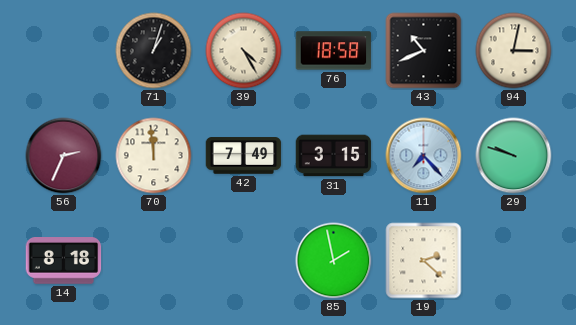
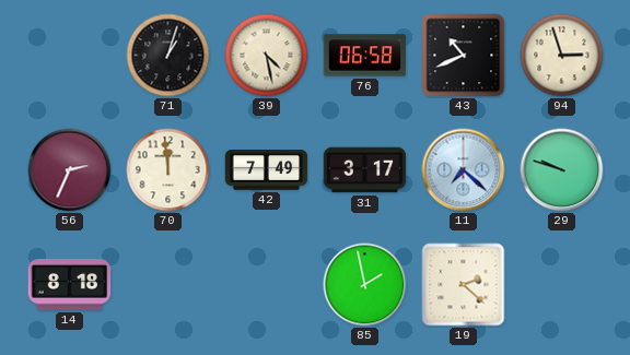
39: 4:25 -> 4:28 (267, 56)
76: 18:58 -> 06:58 (365, 56)
94: 3:02 -> 2:57 (562, 56)
31: 3:15 -> 3:17 (365, 170)
11: 7:23 -> 7:22 (464, 170)
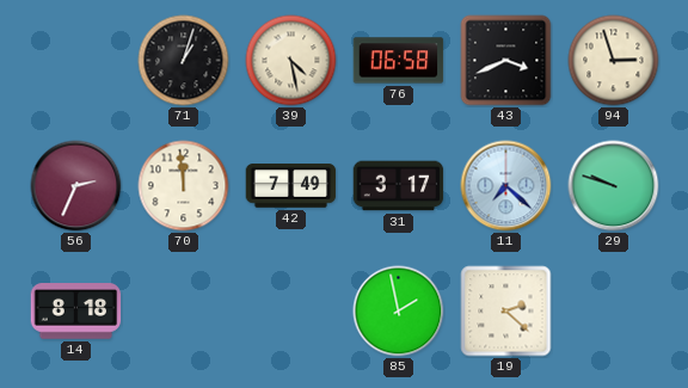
43: 10:41 -> 3:41 (506, 61)
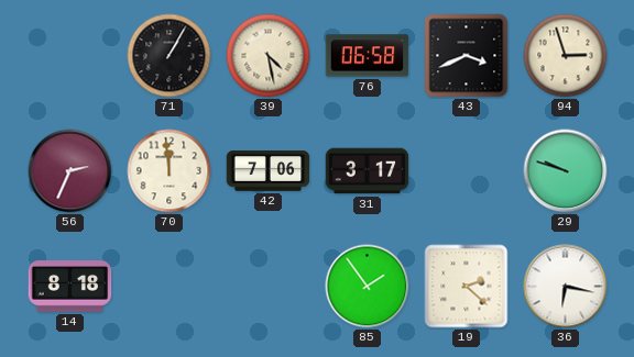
71: 1:03 -> 1:05 (170, 56)
42: 7:49 -> 7:06 (269, 171)
11: 7:22 -> none (506, 186)
85: 1:58 -> 1:54 (368, 287)
36: none -> 6:17 (566, 287)
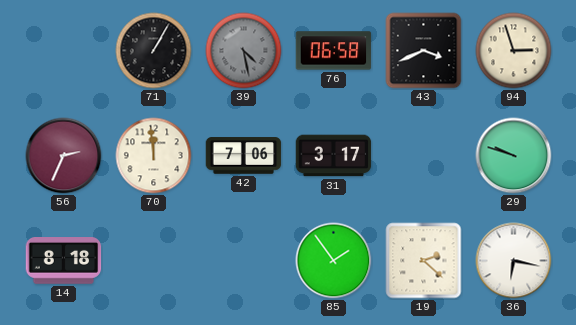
39 dial: cream -> grey (244, 51)
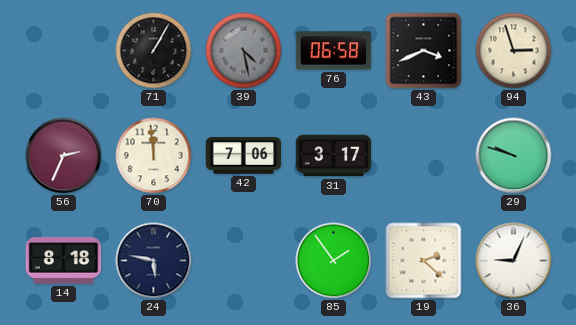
24: none -> 5:47 (154, 261)
36: 6:17 -> 9:04 (514, 261)
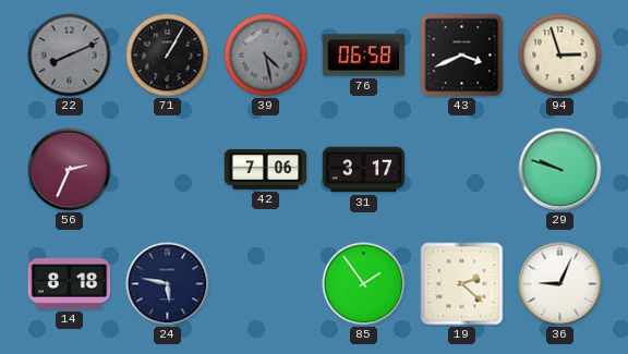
22: none -> 8:11 (70, 56)
70: 11:59 -> none (154, 156)
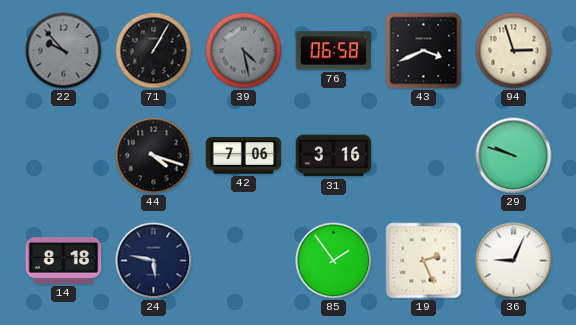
22: 8:11 -> 9:53 (64, 51)
56: 2:34 -> none (70, 170)
44: none -> 4:18 (154, 156)
31: 3:17 -> 3:16 (334, 156)
19: 2:22 -> 2:26 (424, 261)
